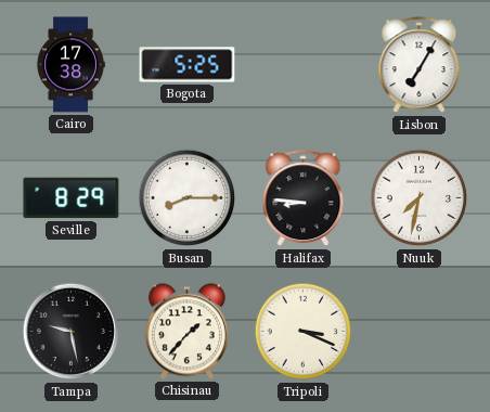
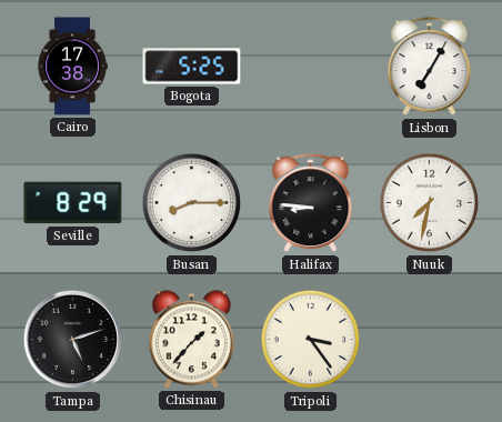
Tampa: 9:28 -> 5:12 (73, 340)
Tripoli: 3:19 -> 3:24 (311, 340)
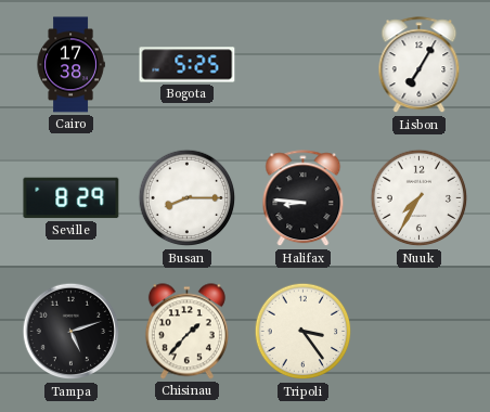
Nuuk: 7:32 -> 7:35 (420, 198)
